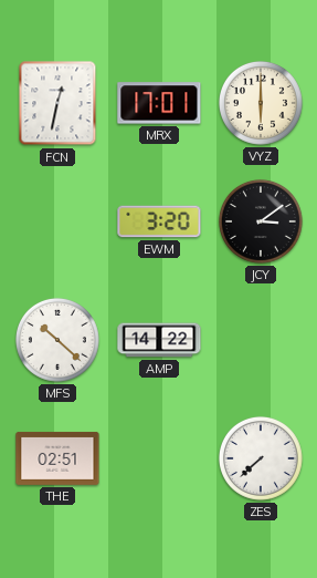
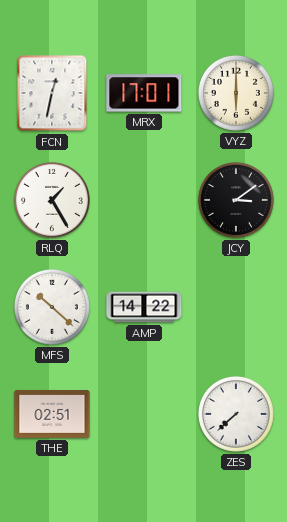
RLQ: none -> 1:25 (52, 200)
EWM: 3:20 -> none (159, 221)
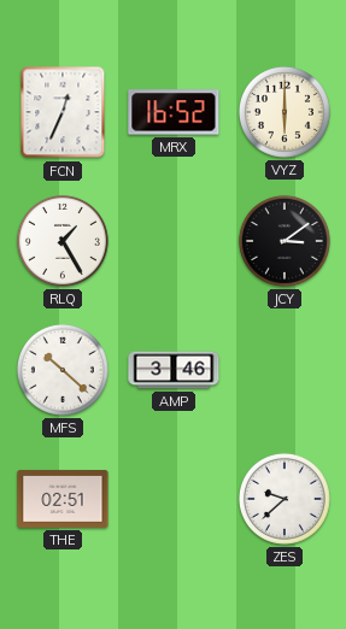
FCN: 12:32 -> 12:34 (63, 112)
MRX: 17:01 -> 16:52 (174, 112)
AMP: 14:22 -> 3:46 (174, 370)
ZES: 7:38 -> 9:38 (285, 499)
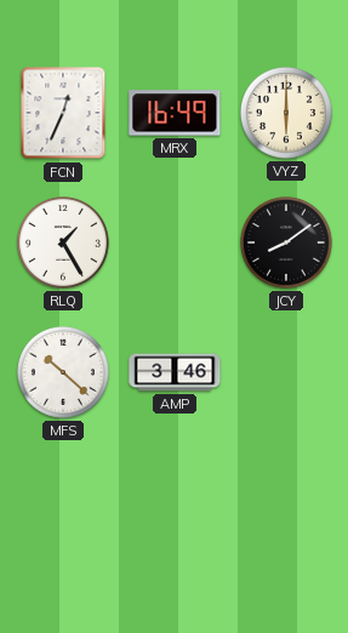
MRX: 16:52 -> 16:49 (175, 113)
JCY: 3:09 -> 8:09 (286, 243)
THE: 02:51 -> none (63, 499)
ZES: 9:38 -> none (285, 499)
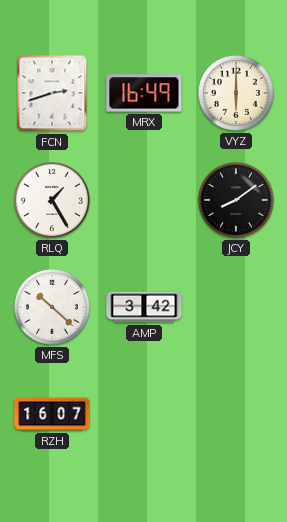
FCN: 12:34 -> 2:42 (52, 93)
AMP: 3:46 -> 3:42 (144, 307)
RZH: none -> 16:07 (52, 414)
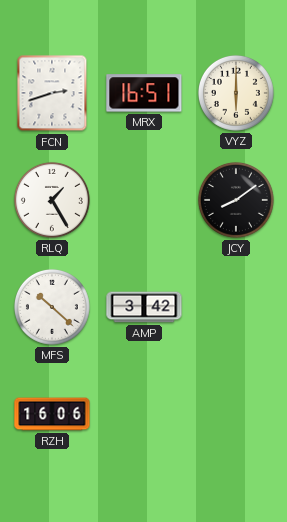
MRX: 16:49 -> 16:51 (144, 93)
RZH: 16:07 -> 16:06 (52, 414)
